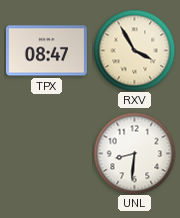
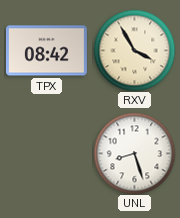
TPX: 08:47 -> 08:42 (46, 51)
UNL: 8:31 -> 8:27 (134, 153)
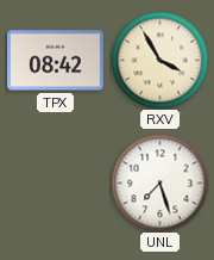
UNL: 8:27 -> 7:27 (159, 182)
